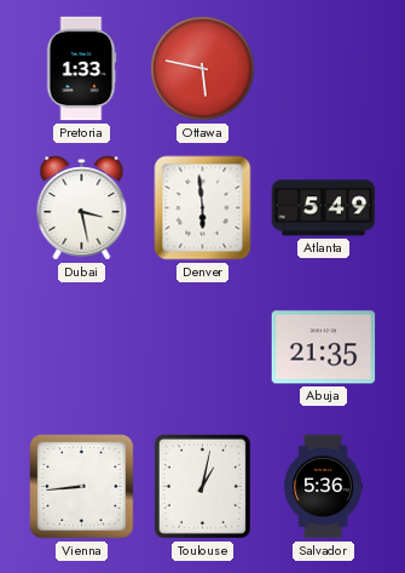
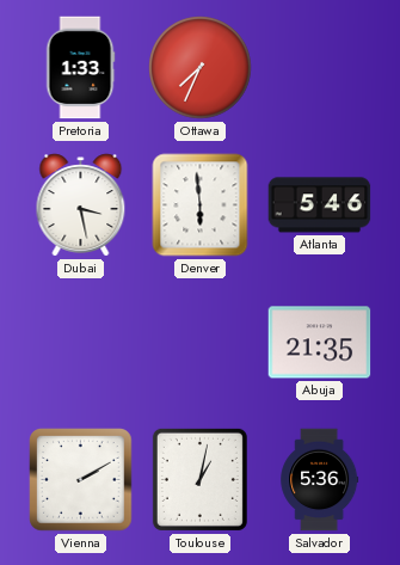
Ottawa: 5:47 -> 7:34 (201, 68)
Atlanta: 5:49 -> 5:46 (320, 205)
Vienna: 8:44 -> 2:10 (81, 480)
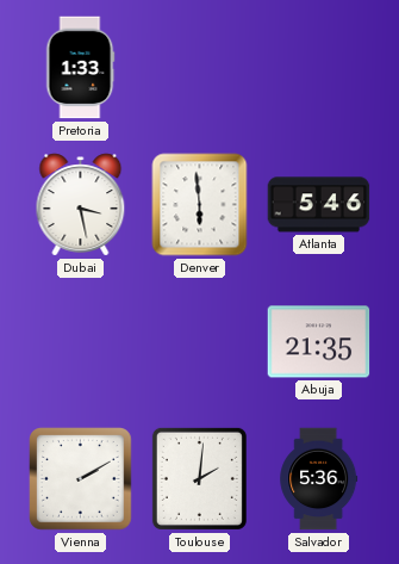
Ottawa: 7:34 -> none (201, 68)
Toulouse: 1:02 -> 2:01 (199, 478)
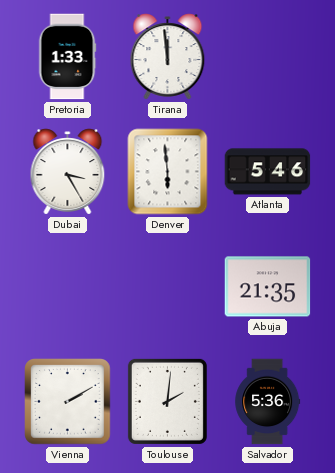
Tirana: none -> 11:59 (168, 57)
Dubai: 3:28 -> 3:25 (68, 172)
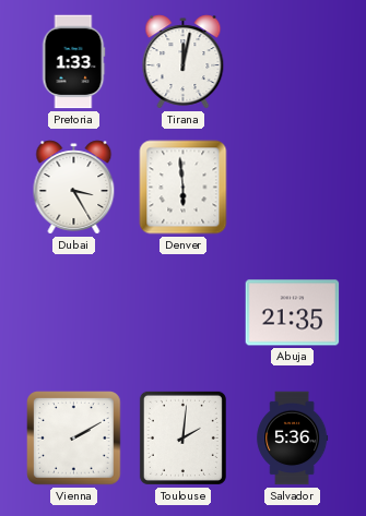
Tirana: 11:59 -> 12:02 (184, 62)
Atlanta: 5:46 -> none (268, 172)
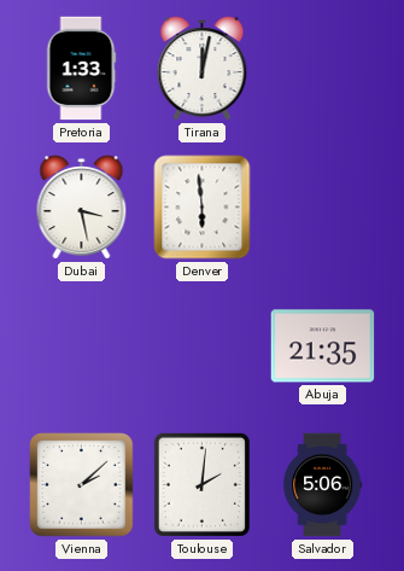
Dubai: 3:25 -> 3:28 (82, 208)
Vienna: 2:10 -> 2:08 (82, 485)
Salvador: 5:36 -> 5:06 (323, 485)
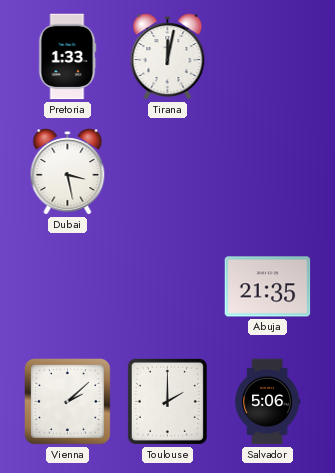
Denver: 5:59 -> none (203, 208)
Toulouse: 2:01 -> 2:00 (167, 401)
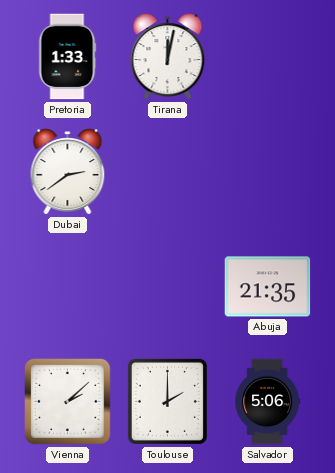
Dubai: 3:28 -> 2:39 (68, 172)
